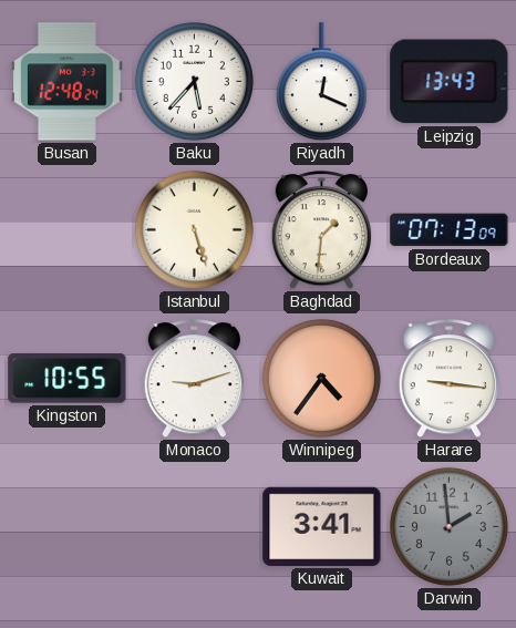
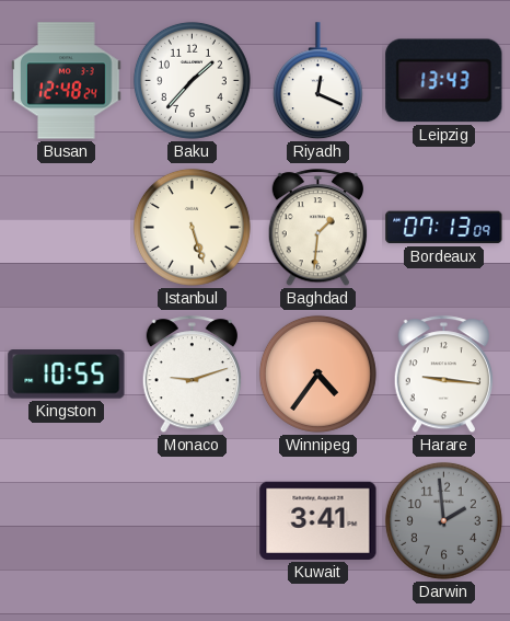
Baku: 5:37 -> 1:37 (192, 80)
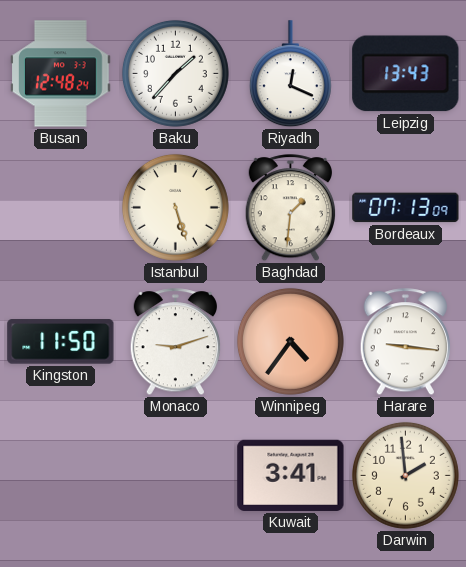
Kingston: 10:55 -> 11:50 (61, 342)
Darwin dial: grey -> cream (405, 475)
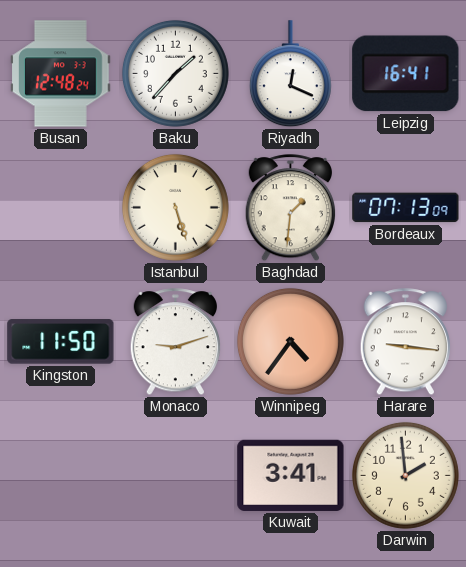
Leipzig: 13:43 -> 16:41 (406, 74)
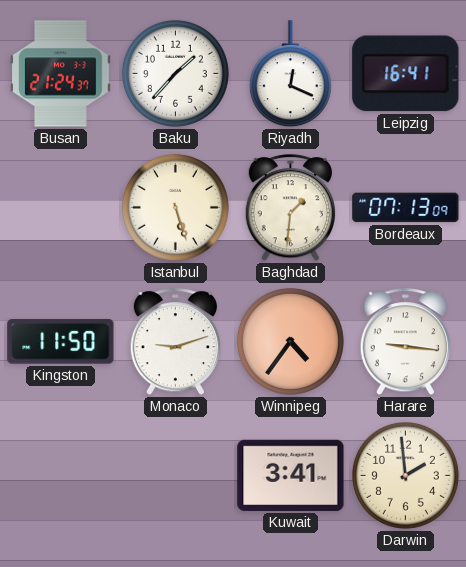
Busan: 12:48 -> 21:24 (61, 74)
